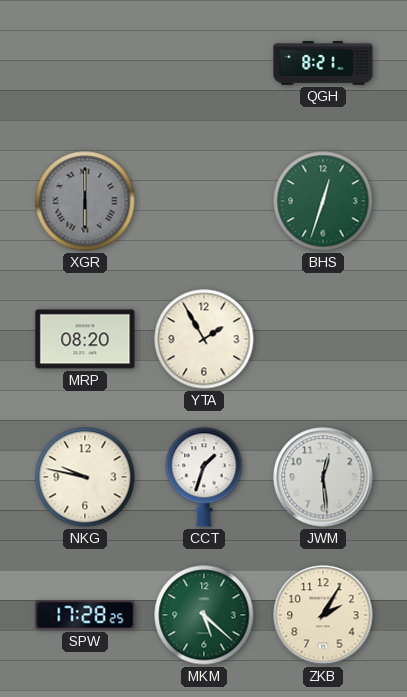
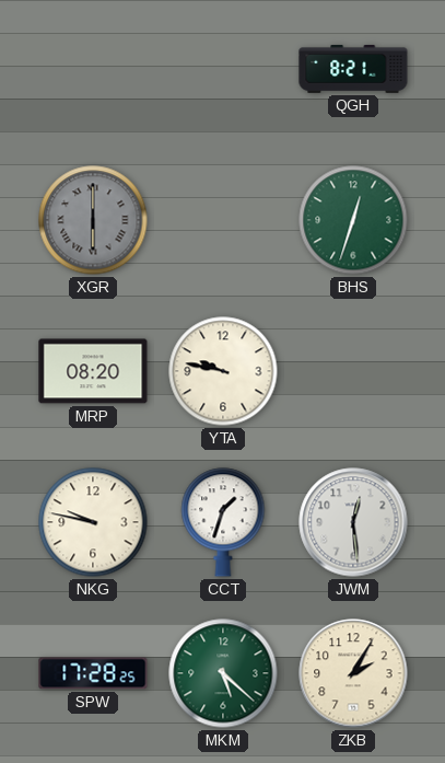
YTA: 1:55 -> 9:47 (223, 371)
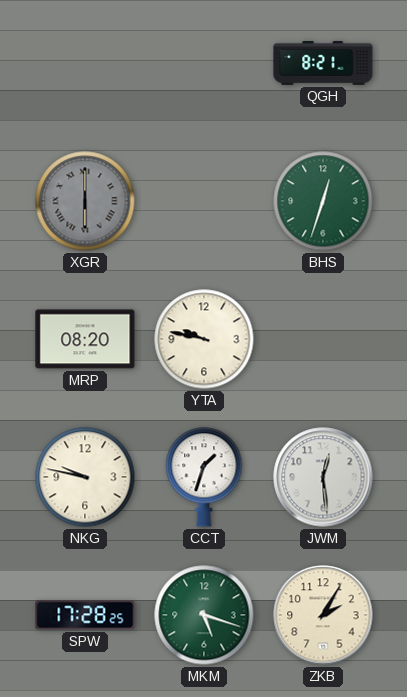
MKM: 5:22 -> 5:18 (204, 615)
